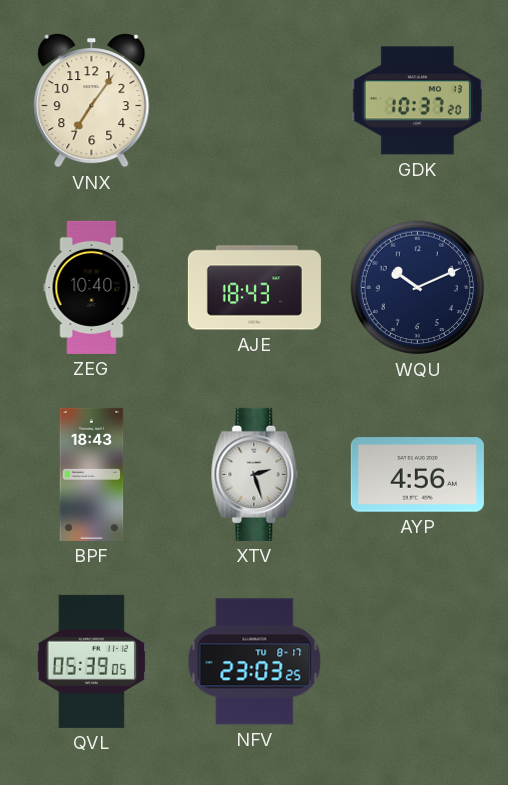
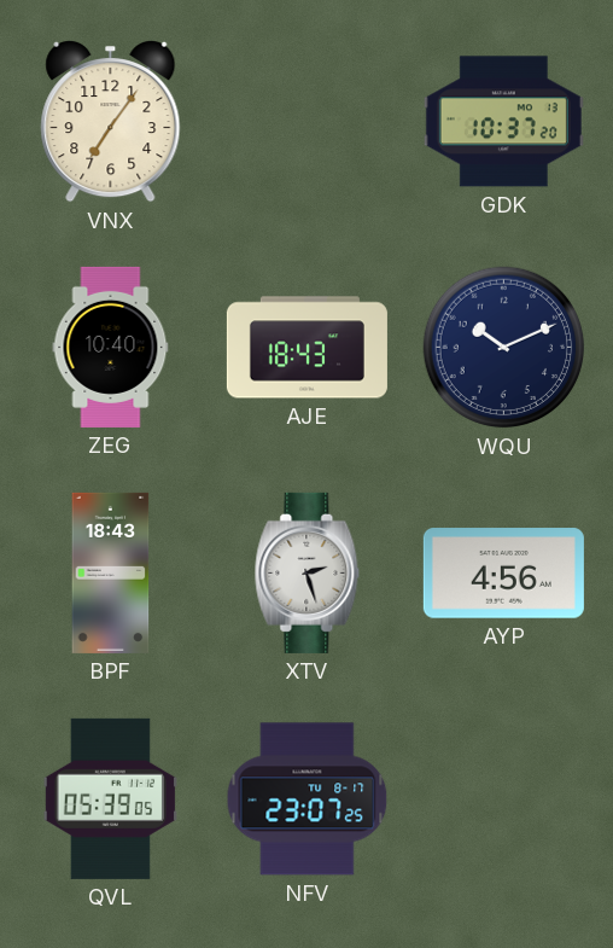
NFV: 23:03 -> 23:07 (308, 799)
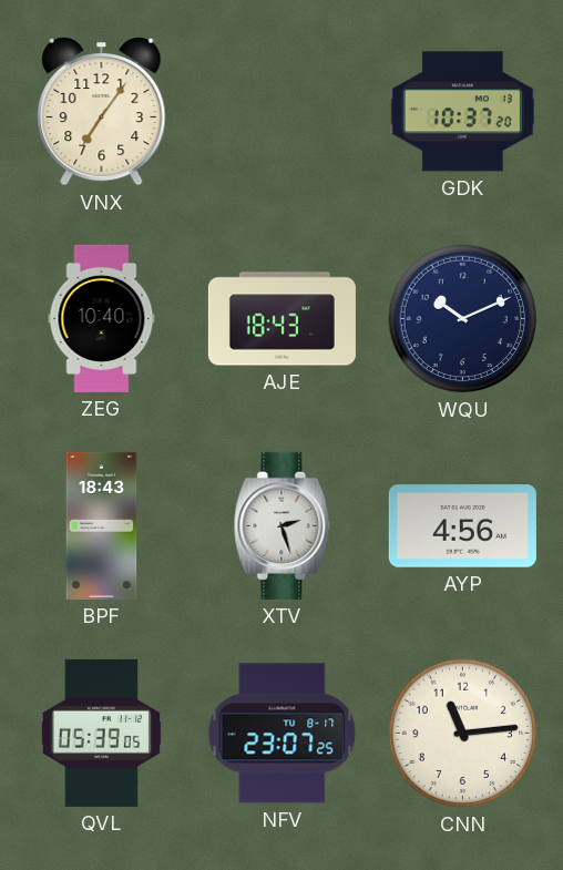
CNN: none -> 11:14 (463, 734)
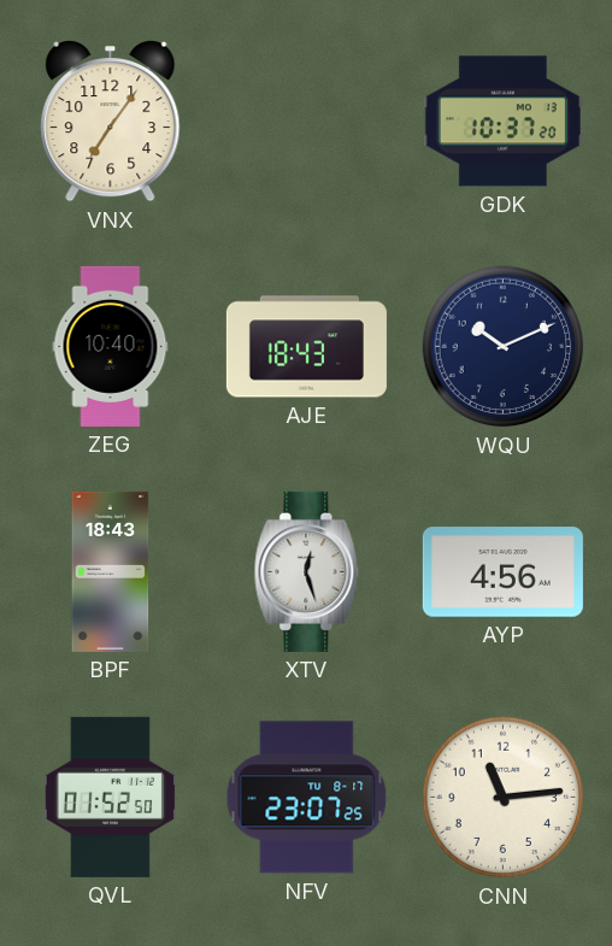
XTV: 2:27 -> 12:27 (307, 571)
QVL: 05:39 -> 01:52 (110, 797)
